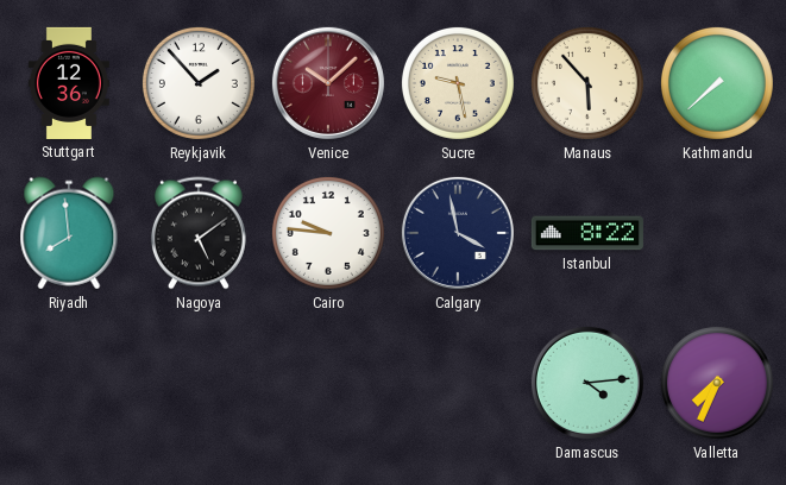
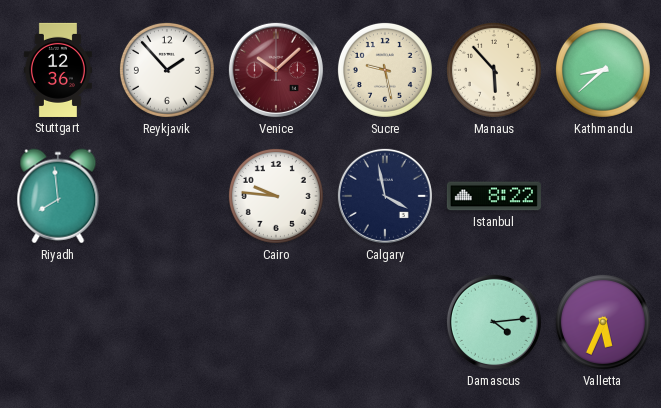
Kathmandu: 7:38 -> 8:38 (603, 70)
Nagoya: 5:09 -> none (199, 233)
Valletta: 7:34 -> 5:34 (603, 322)
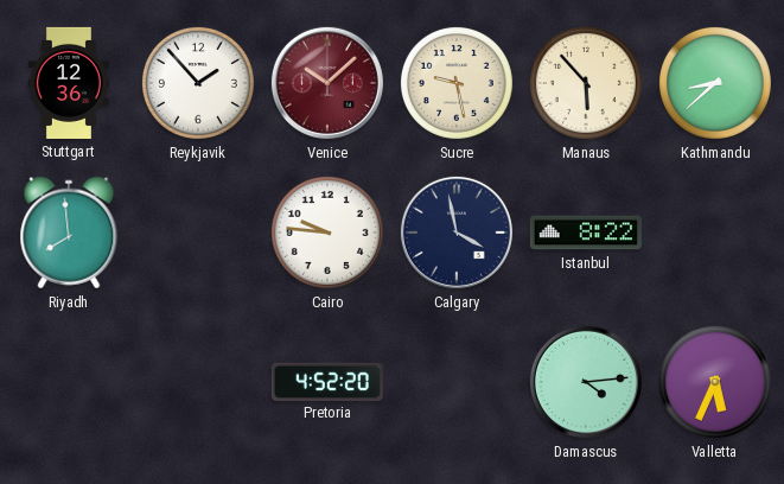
Pretoria: none -> 4:52 (327, 381)
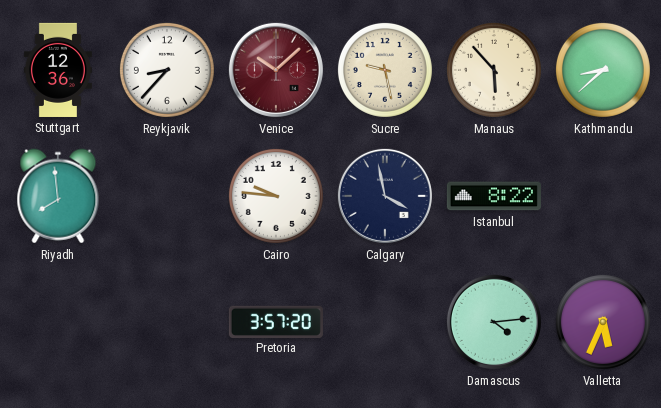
Reykjavik: 1:53 -> 8:37 (167, 70)
Pretoria: 4:52 -> 3:57 (276, 321)
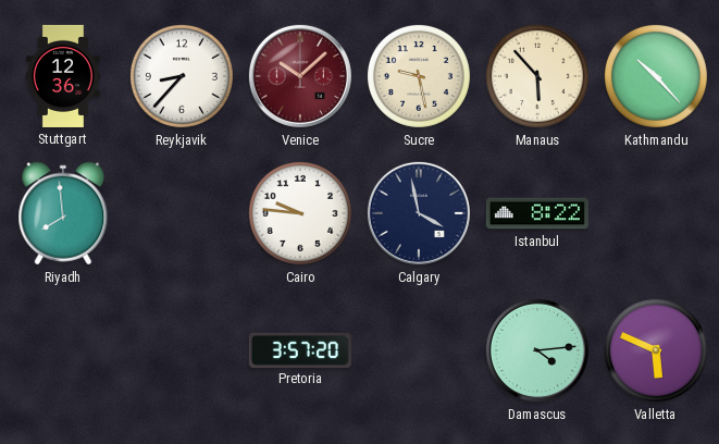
Kathmandu: 8:38 -> 10:23 (656, 76)
Valletta: 5:34 -> 5:49 (656, 350)
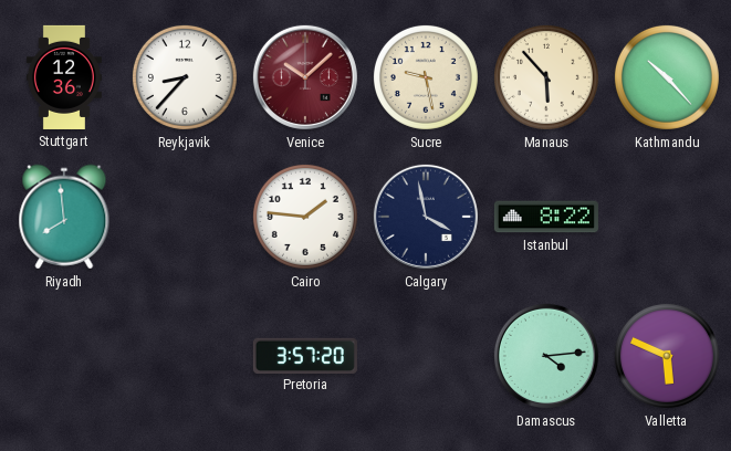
Cairo: 9:46 -> 1:46 (305, 217)
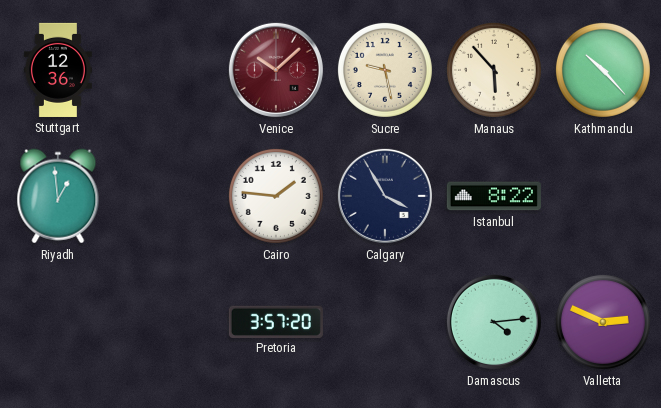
Reykjavik: 8:37 -> none (185, 77)
Riyadh: 7:59 -> 12:59 (58, 196)
Calgary: 3:58 -> 3:55 (385, 196)
Valletta: 5:49 -> 2:49 (603, 322)
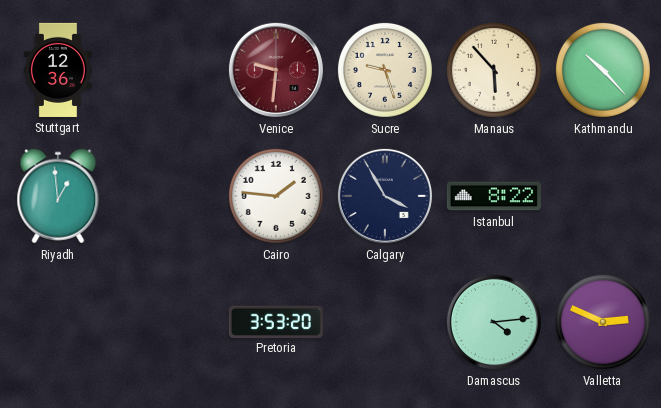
Venice: 10:08 -> 9:31 (276, 70)
Sucre: 9:28 -> 9:27 (385, 70)
Pretoria: 3:57 -> 3:53 (276, 321)
